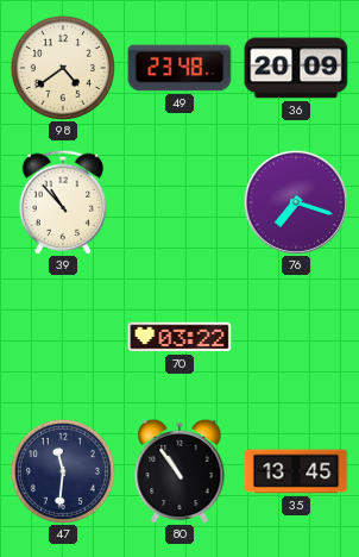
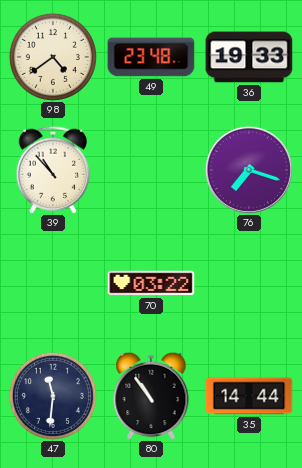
36: 20:09 -> 19:33 (249, 57)
35: 13:45 -> 14:44 (249, 396)
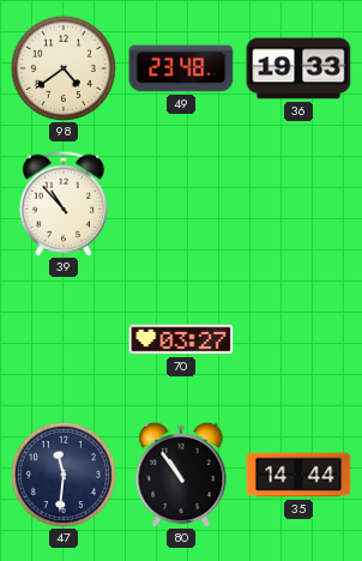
76: 7:18 -> none (249, 170)
70: 03:22 -> 03:27 (181, 339)
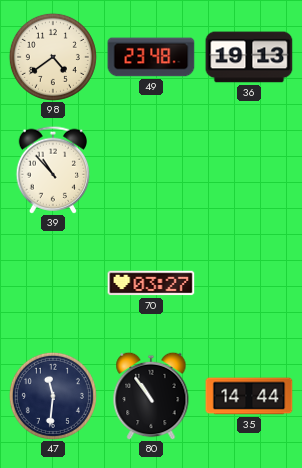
36: 19:33 -> 19:13 (249, 57)
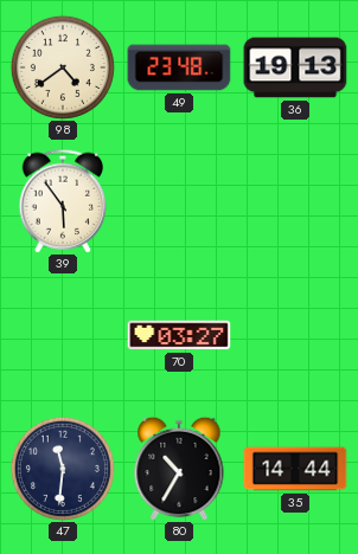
39: 10:53 -> 5:54 (63, 201)
80: 10:54 -> 10:35 (179, 469)
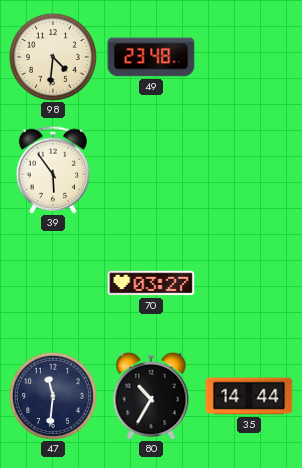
98: 4:39 -> 4:31 (53, 57)
36: 19:13 -> none (295, 67)
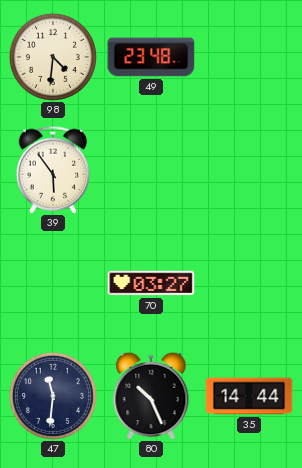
80: 10:35 -> 10:26 (151, 396)
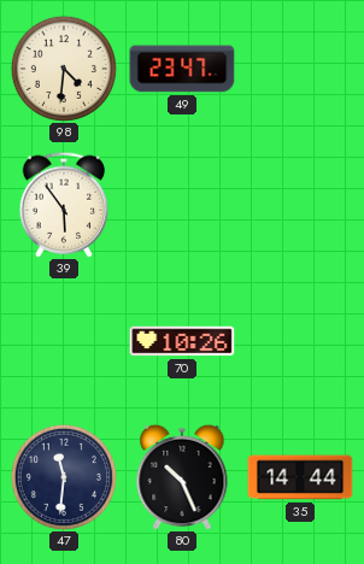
49: 23:48 -> 23:47 (182, 69)
70: 03:27 -> 10:26 (182, 341)
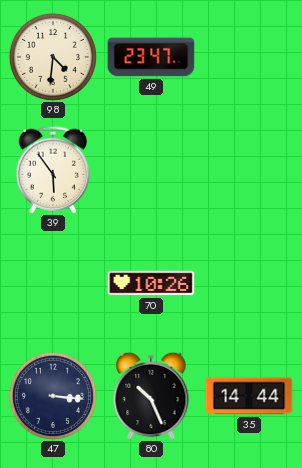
47: 11:31 -> 3:16 (53, 396)
